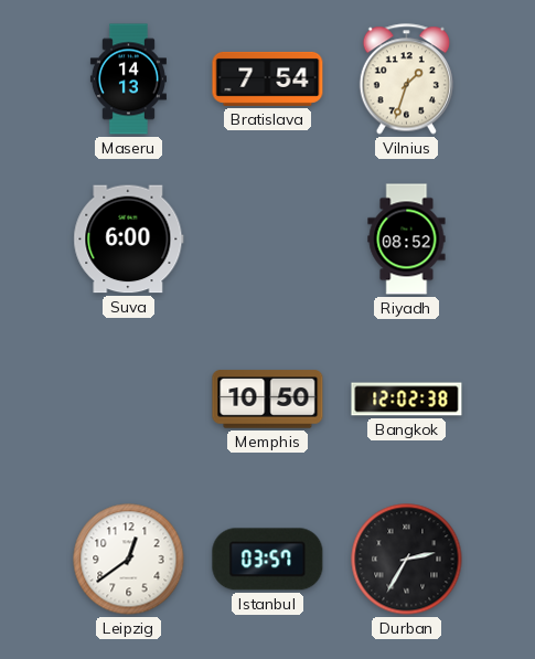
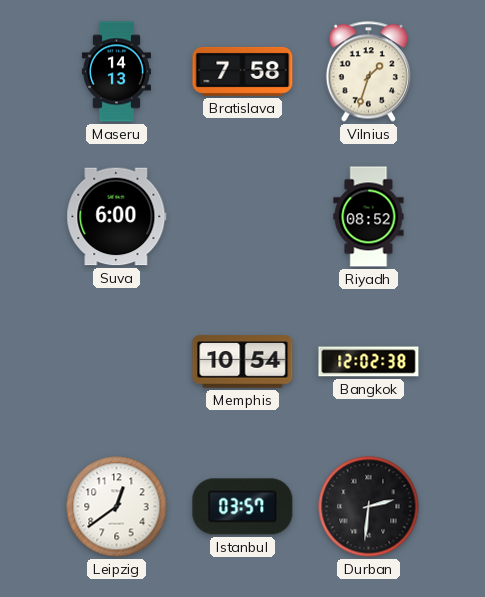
Bratislava: 7:54 -> 7:58 (243, 71)
Memphis: 10:50 -> 10:54 (243, 362)
Durban: 2:35 -> 2:31 (369, 507)
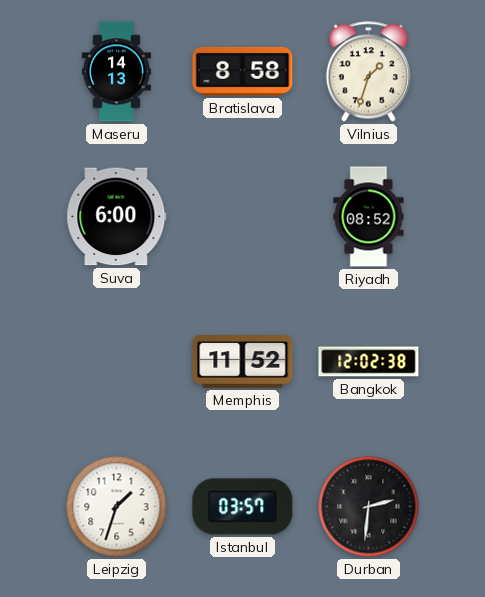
Bratislava: 7:58 -> 8:58 (243, 71)
Memphis: 10:54 -> 11:52 (243, 362)
Leipzig: 12:39 -> 1:33 (117, 507)
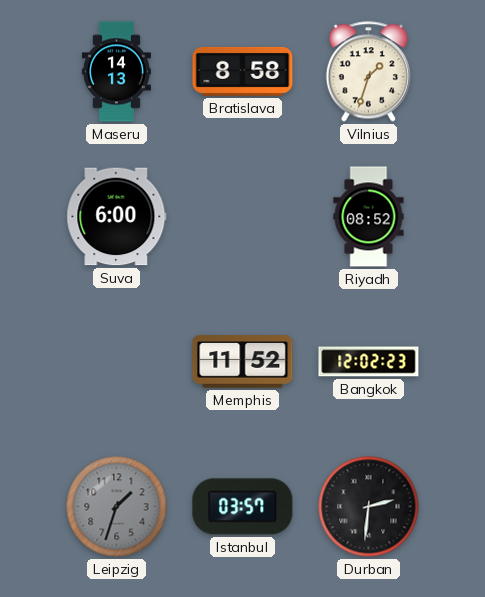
Bangkok: 12:02:38 -> 12:02:23 (369, 362)
Leipzig dial: white -> grey (117, 507)
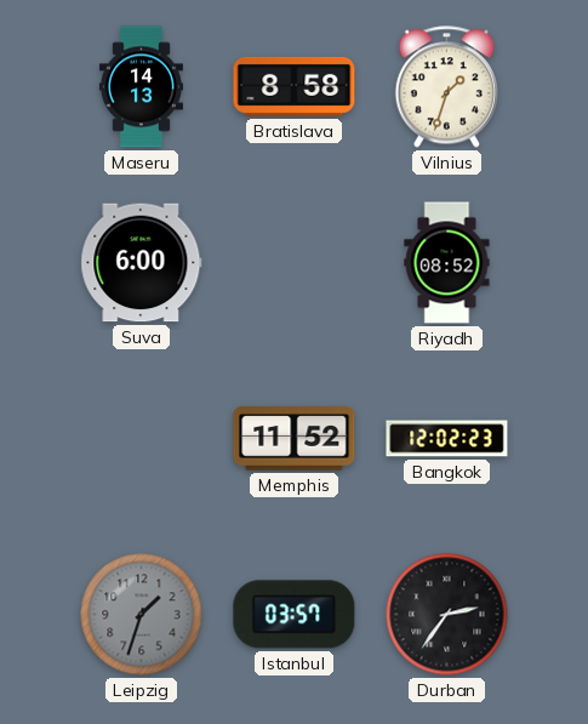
Durban: 2:31 -> 2:36 (447, 615)
